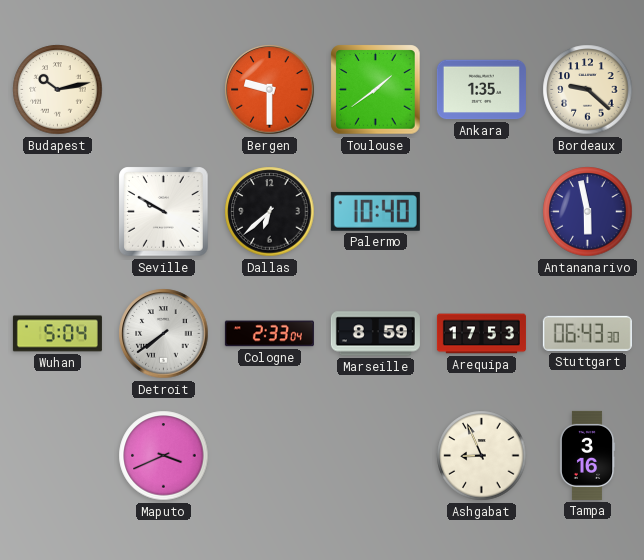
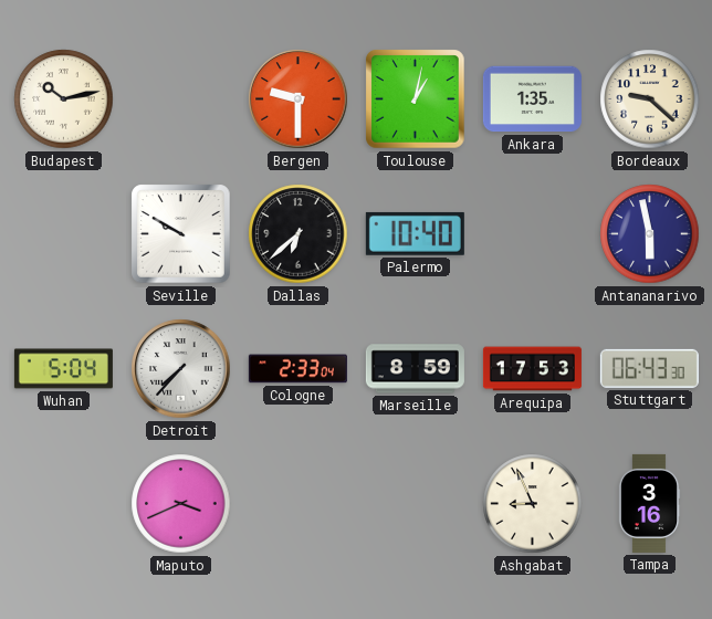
Toulouse: 1:39 -> 1:02 (416, 99)
Detroit: 7:39 -> 7:37 (181, 369)
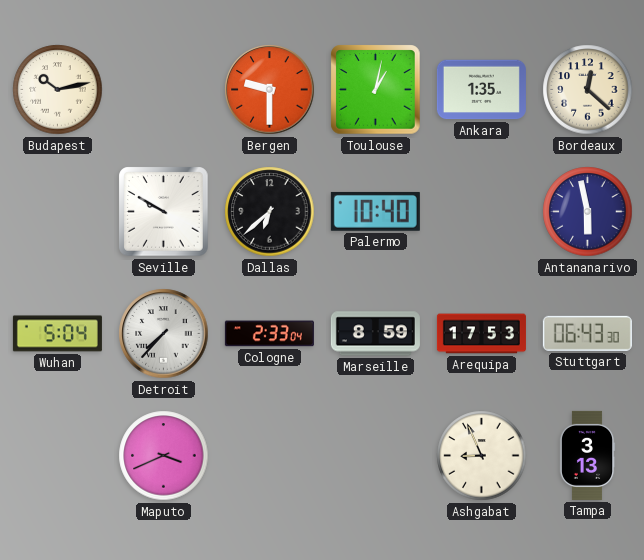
Bordeaux: 9:22 -> 12:22 (588, 90)
Tampa: 3:16 -> 3:13 (587, 455)
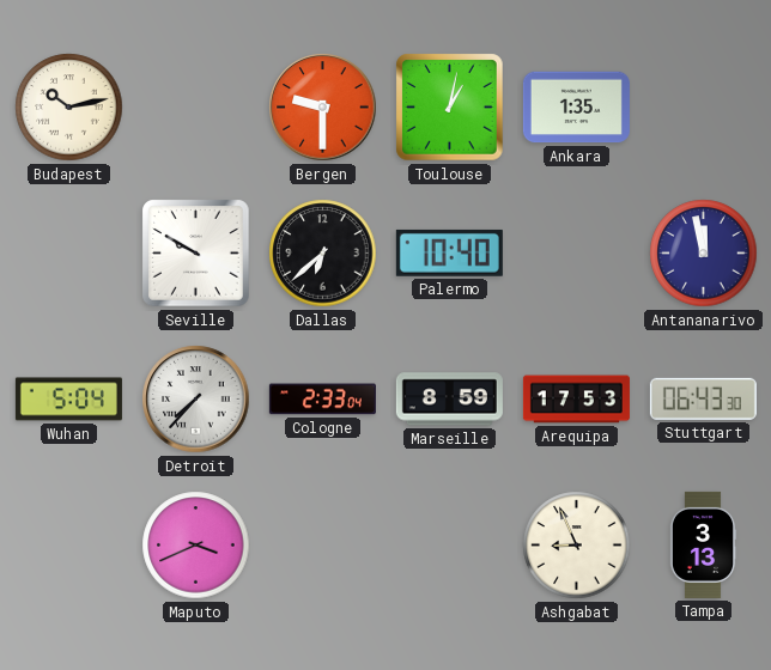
Bordeaux: 12:22 -> none (588, 90)
Antananarivo: 5:58 -> 11:58 (704, 254)
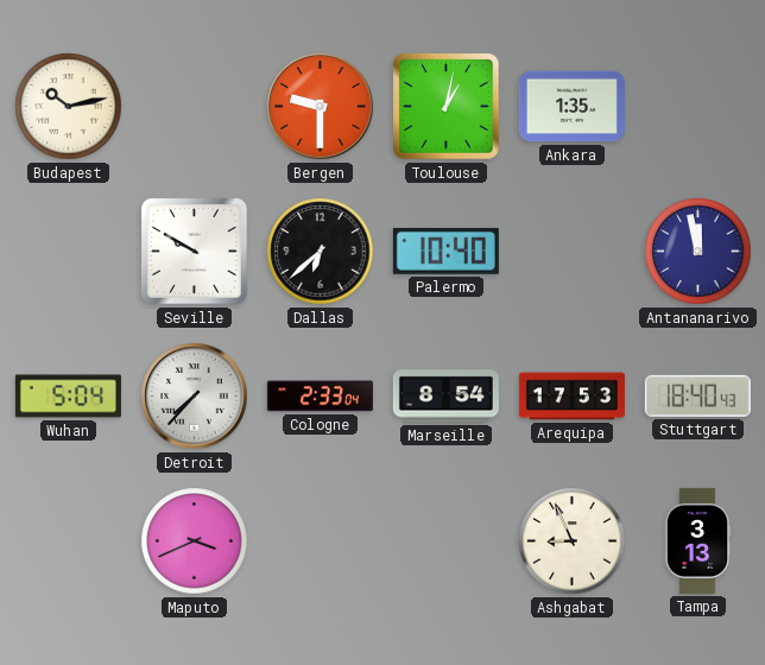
Marseille: 8:59 -> 8:54 (445, 397)
Stuttgart: 06:43 -> 18:40 (697, 395)
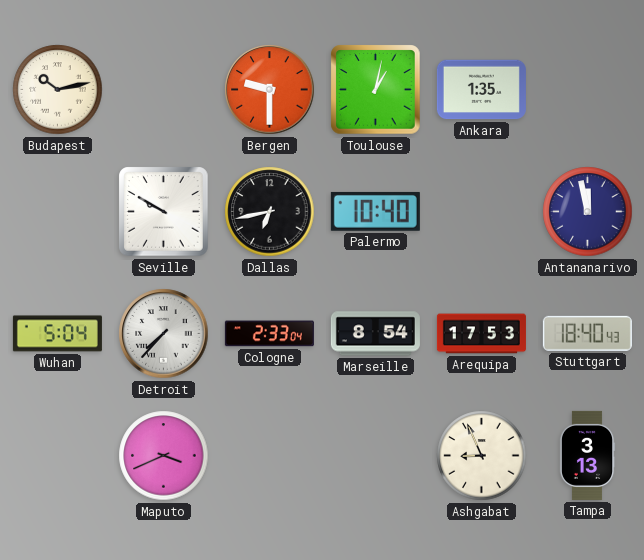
Dallas: 6:38 -> 6:43 (270, 212)
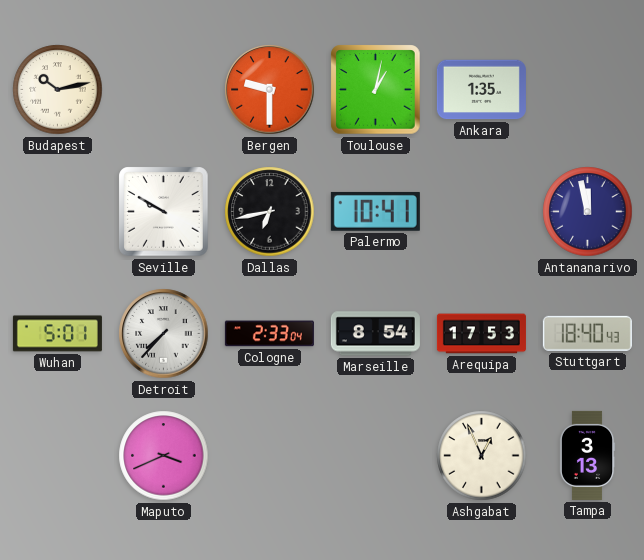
Palermo: 10:40 -> 10:41 (375, 211)
Wuhan: 5:04 -> 5:01 (57, 334)
Ashgabat: 8:56 -> 12:56 (482, 456)
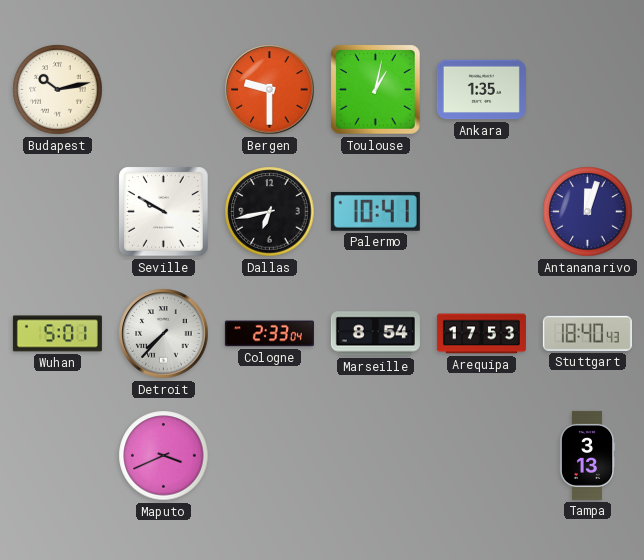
Antananarivo: 11:58 -> 12:03 (588, 212)
Ashgabat: 12:56 -> none (482, 456)
